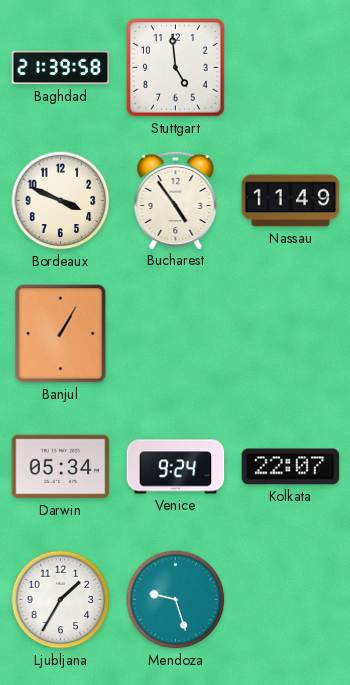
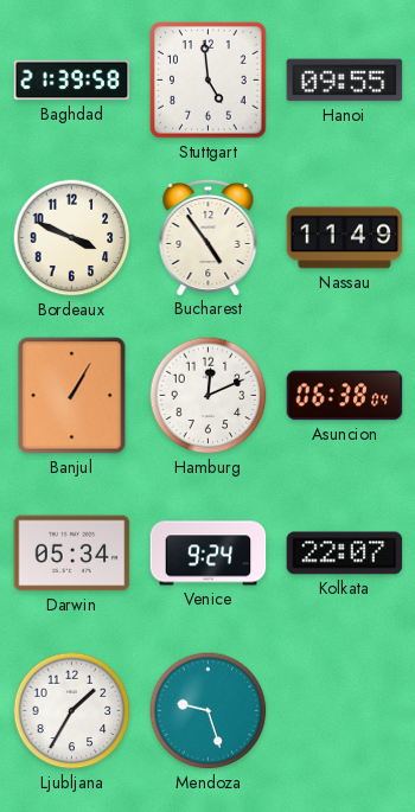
Hanoi: none -> 09:55 (345, 81)
Hamburg: none -> 12:11 (209, 396)
Asuncion: none -> 06:38 (345, 396)
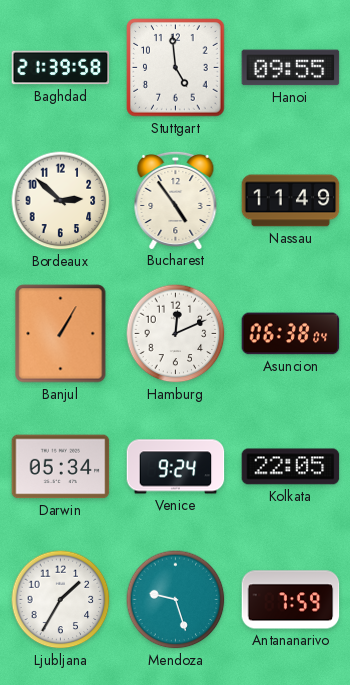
Bordeaux: 3:49 -> 2:52 (61, 201)
Kolkata: 22:07 -> 22:05 (291, 467)
Antananarivo: none -> 7:59 (291, 600)
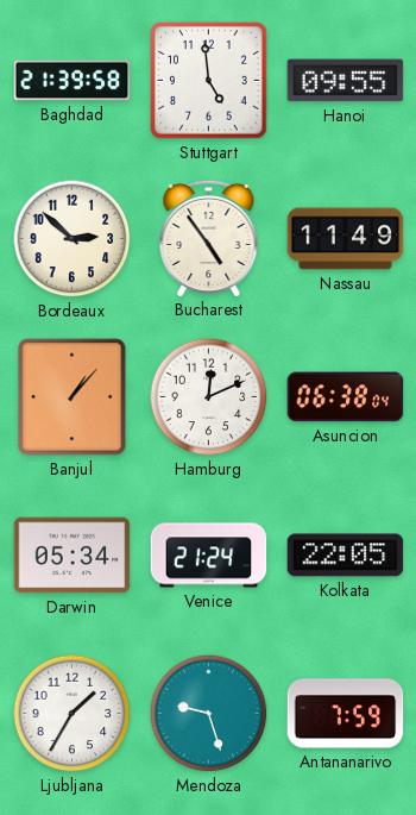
Banjul: 1:05 -> 1:07 (73, 397)
Venice: 9:24 -> 21:24 (209, 556)
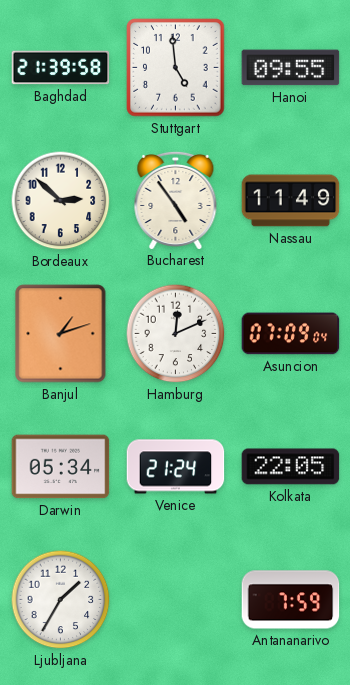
Banjul: 1:07 -> 1:12 (61, 334)
Asuncion: 06:38 -> 07:09 (291, 334)
Mendoza: 9:27 -> none (209, 714)
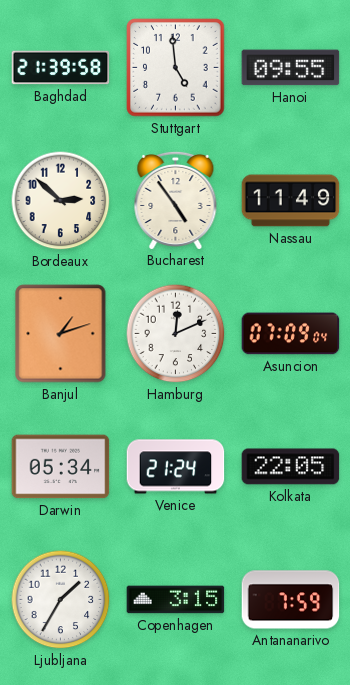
Copenhagen: none -> 3:15 (176, 600)
